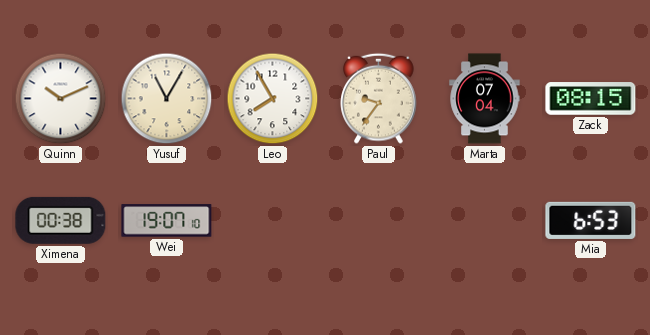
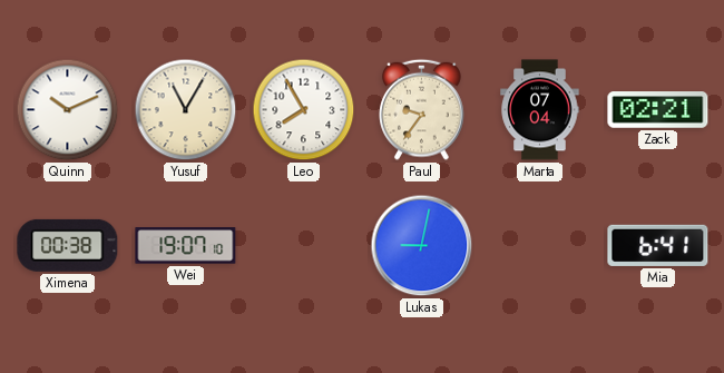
Zack: 08:15 -> 02:21 (658, 110)
Lukas: none -> 9:02 (422, 246)
Mia: 6:53 -> 6:41 (658, 245)
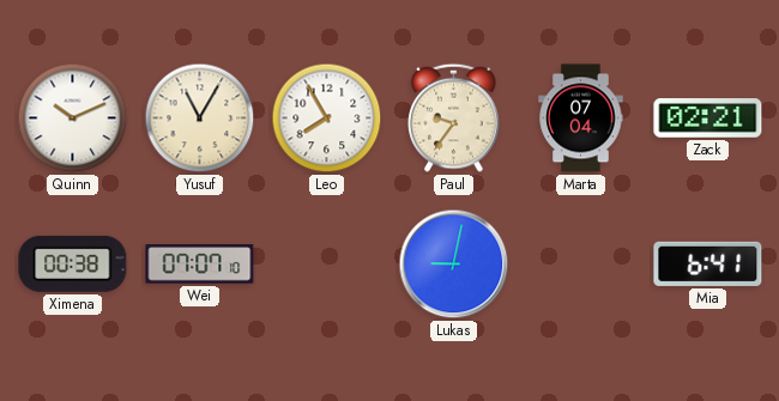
Wei: 19:07 -> 07:07 (200, 265)
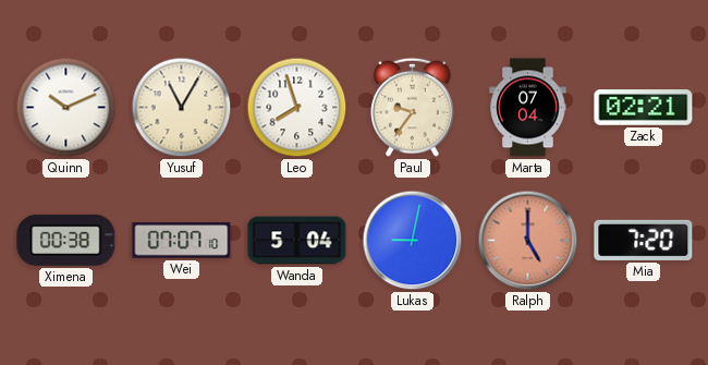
Leo: 7:55 -> 7:57 (297, 108)
Wanda: none -> 5:04 (297, 241)
Ralph: none -> 5:00 (528, 241)
Mia: 6:41 -> 7:20 (644, 240)
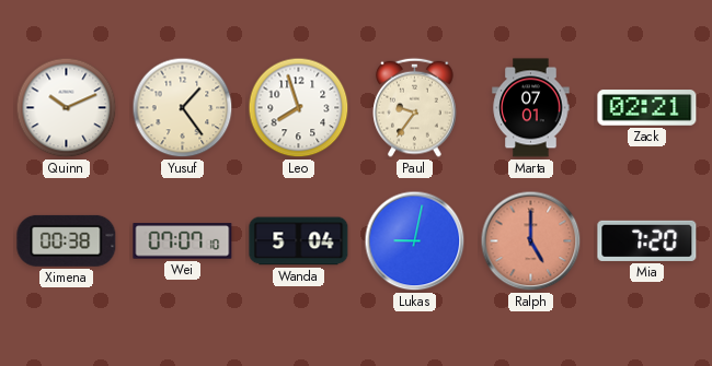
Yusuf: 11:05 -> 1:24 (183, 108)
Marta: 07:04 -> 07:01 (531, 108)
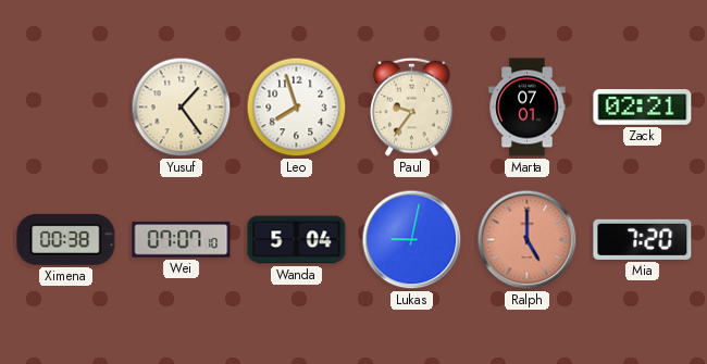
Quinn: 10:11 -> none (67, 108)
